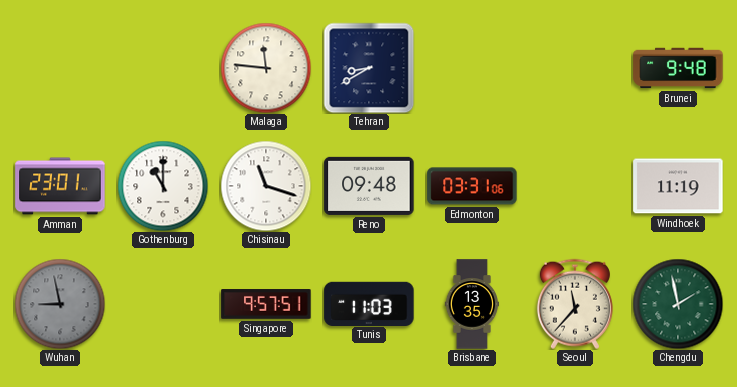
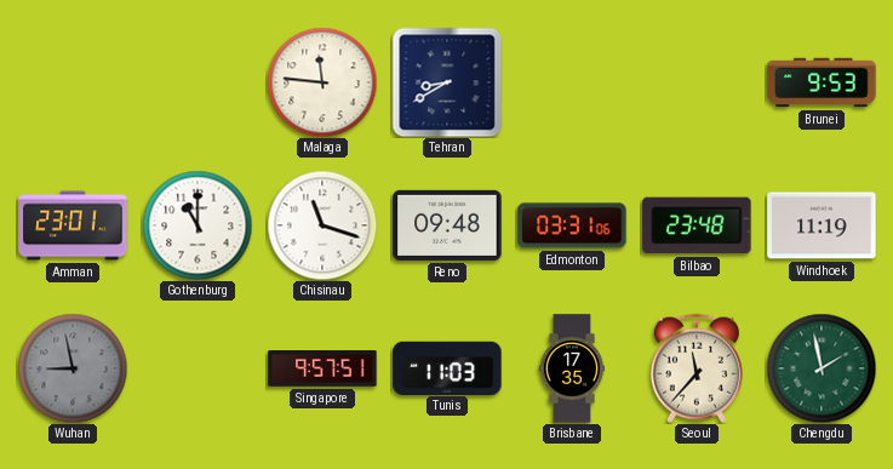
Brunei: 9:48 -> 9:53 (822, 82)
Bilbao: none -> 23:48 (697, 225)
Brisbane: 13:35 -> 17:35 (572, 368)
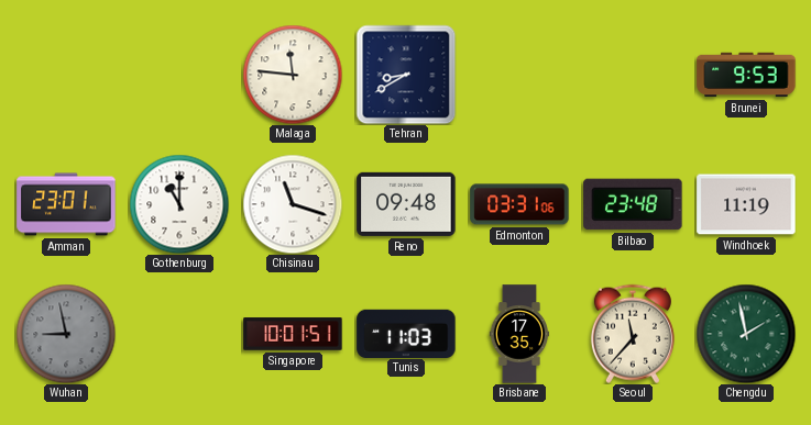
Singapore: 9:57 -> 10:01 (293, 334)
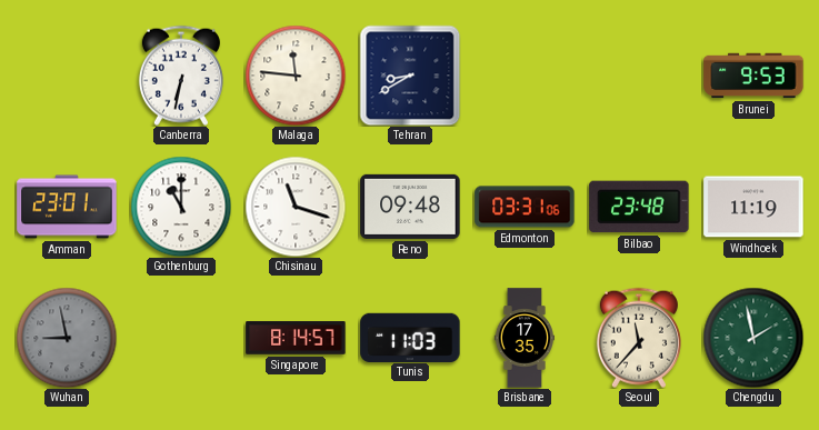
Canberra: none -> 6:32 (181, 76)
Singapore: 10:01 -> 8:14 (296, 338)
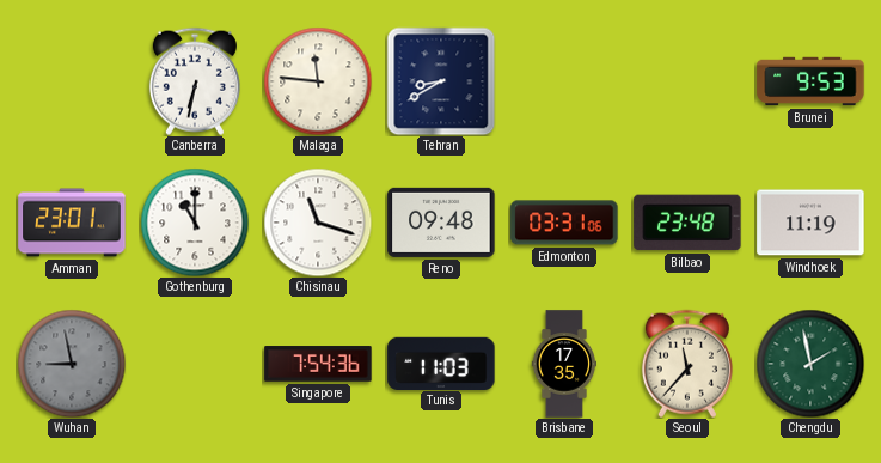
Singapore: 8:14 -> 7:54 (318, 364)
